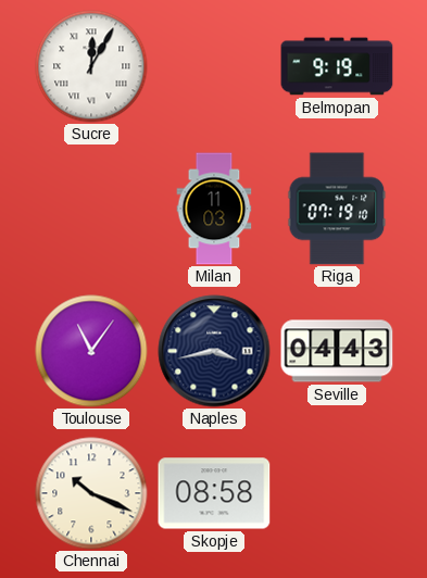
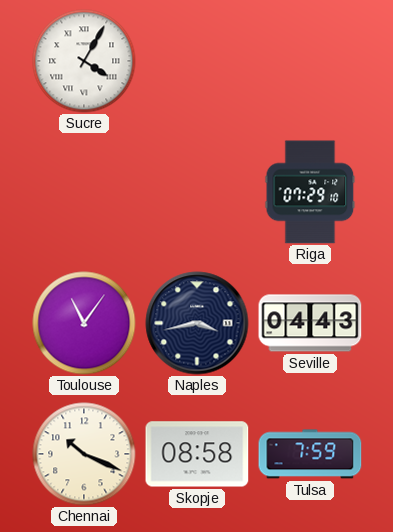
Sucre: 12:05 -> 4:05 (84, 61)
Belmopan: 9:19 -> none (337, 66)
Milan: 11:03 -> none (214, 209)
Riga: 07:19 -> 07:29 (310, 192)
Tulsa: none -> 7:59 (310, 454)
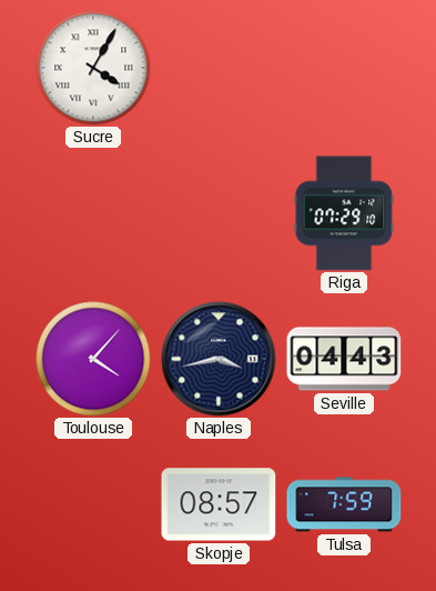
Toulouse: 11:06 -> 4:07 (93, 359)
Chennai: 10:19 -> none (84, 454)
Skopje: 08:58 -> 08:57 (219, 504)
